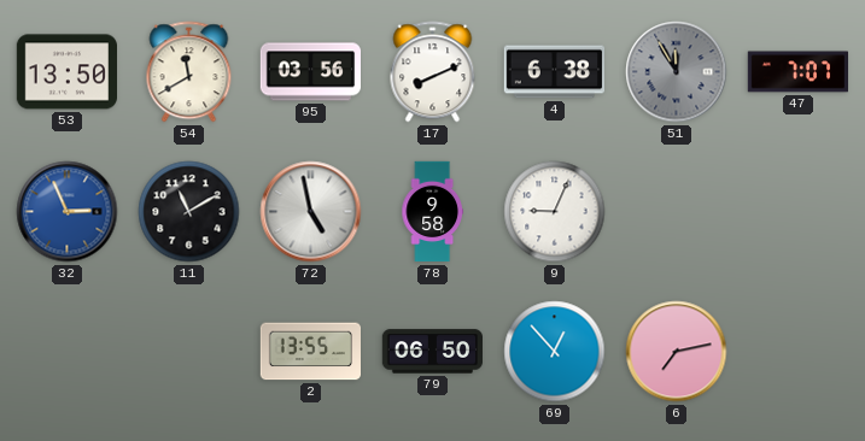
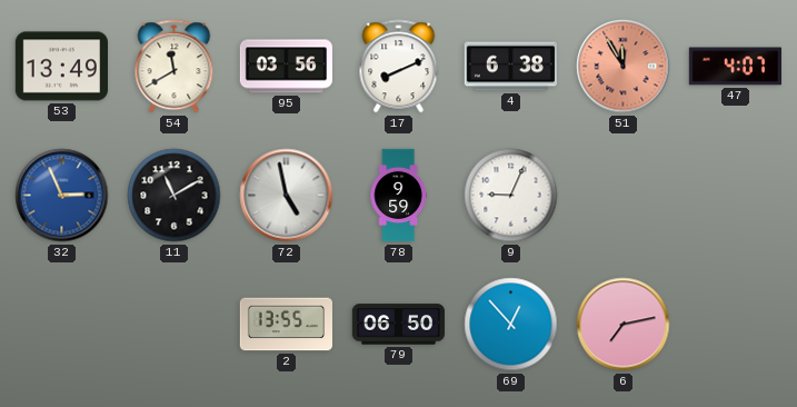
53: 13:50 -> 13:49 (61, 67)
51 dial: grey -> salmon (624, 67)
47: 7:07 -> 4:07 (735, 67)
78: 9:58 -> 9:59 (398, 196)
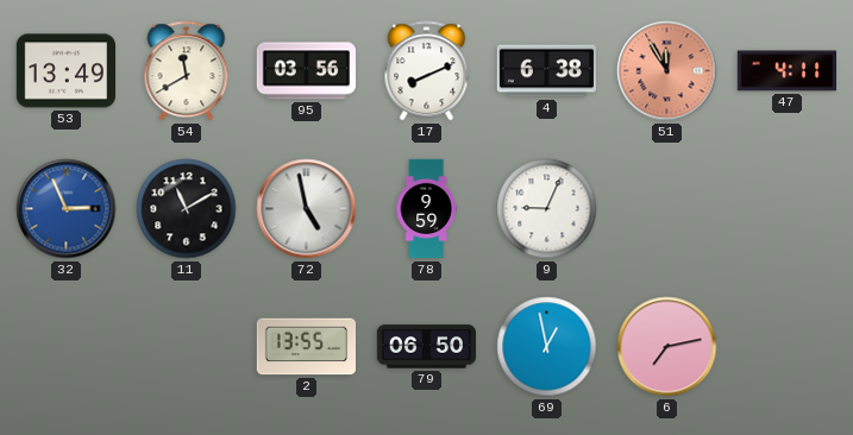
47: 4:07 -> 4:11 (786, 71)
69: 12:53 -> 12:58 (547, 347)
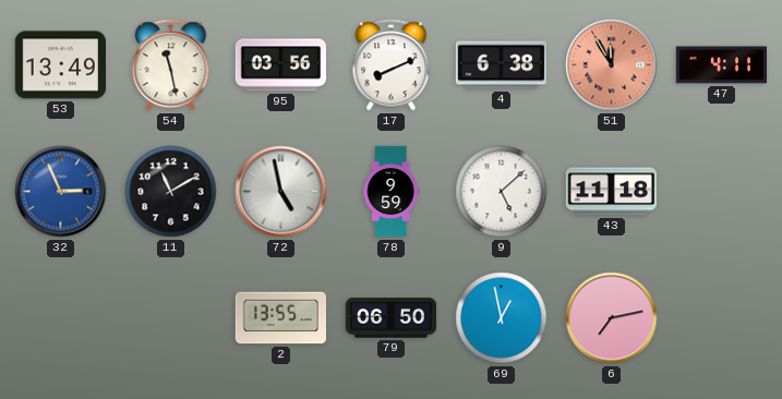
54: 11:40 -> 11:28 (171, 65)
9: 9:04 -> 5:08 (502, 192)
43: none -> 11:18 (611, 192)
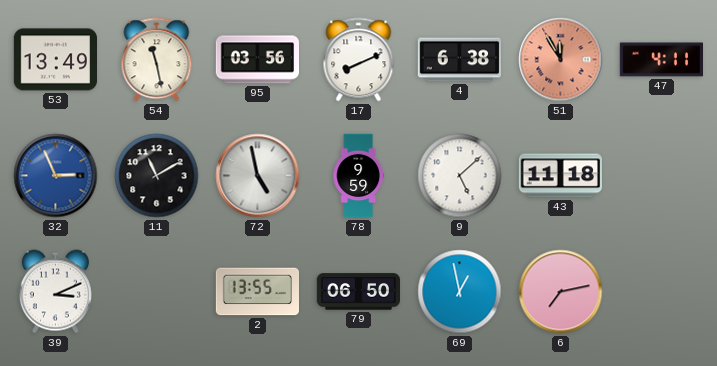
39: none -> 3:11 (55, 292)
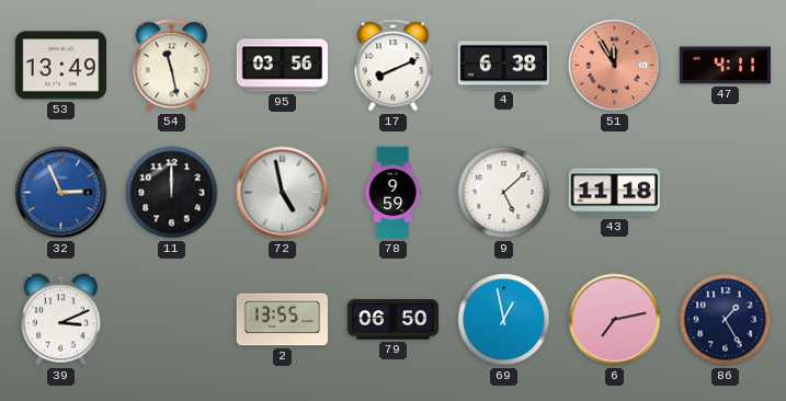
11: 11:10 -> 12:00 (172, 193)
86: none -> 1:25 (726, 320)
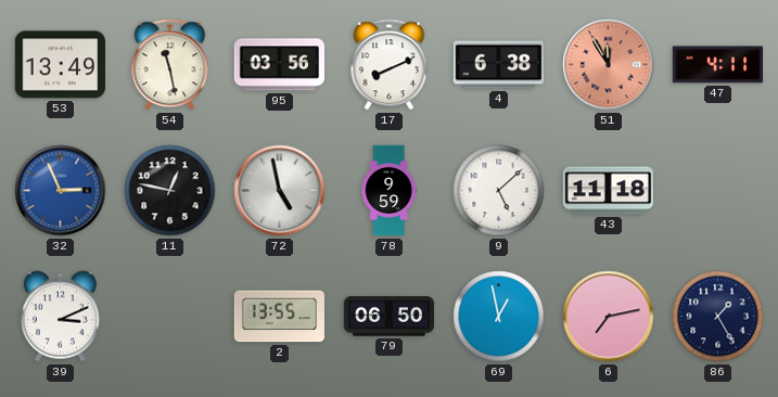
11: 12:00 -> 12:47 (170, 191)
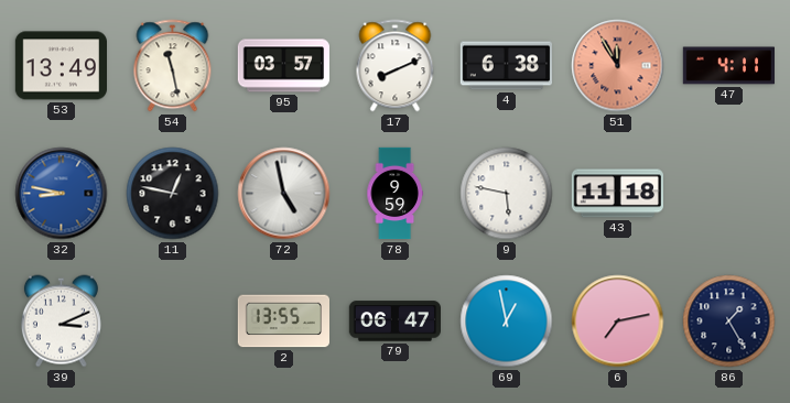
95: 03:56 -> 03:57 (283, 66)
32: 2:56 -> 8:47 (62, 194)
9: 5:08 -> 5:47 (507, 194)
79: 06:50 -> 06:47 (394, 322)
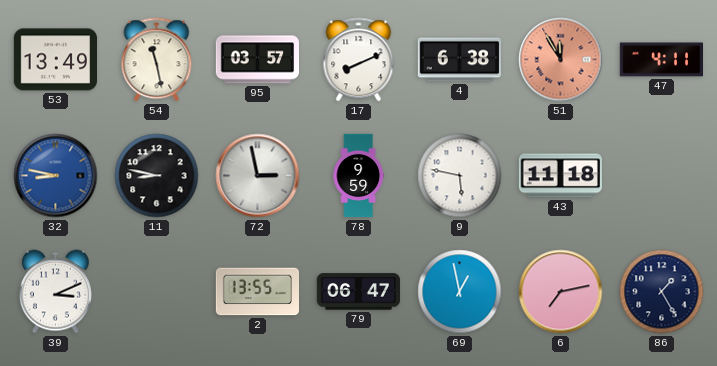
11: 12:47 -> 8:47 (157, 176)
72: 4:58 -> 2:58 (258, 176)
